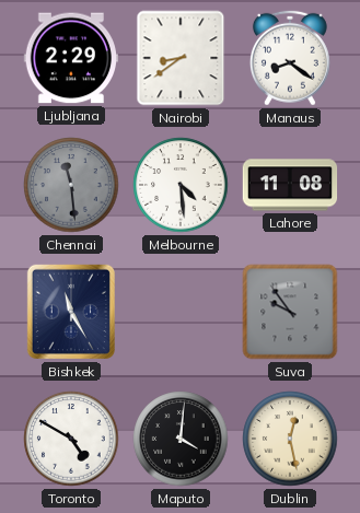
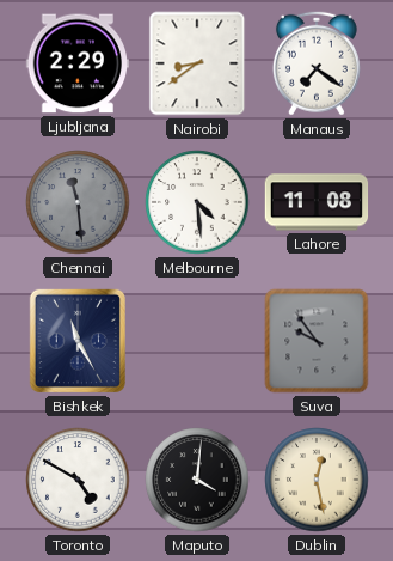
Manaus: 8:21 -> 7:21 (317, 63)
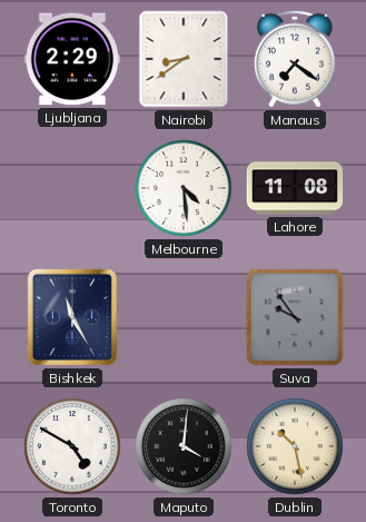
Chennai: 11:29 -> none (78, 202)
Dublin: 12:28 -> 10:28 (295, 446)
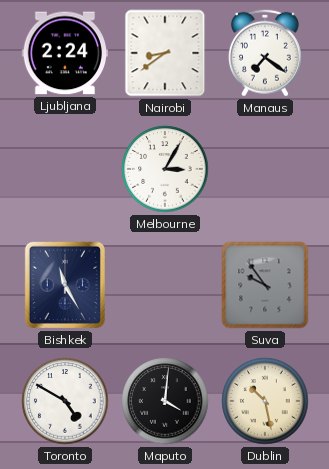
Ljubljana: 2:29 -> 2:24 (64, 53)
Melbourne: 4:29 -> 3:05 (165, 169)
Lahore: 11:08 -> none (295, 188)
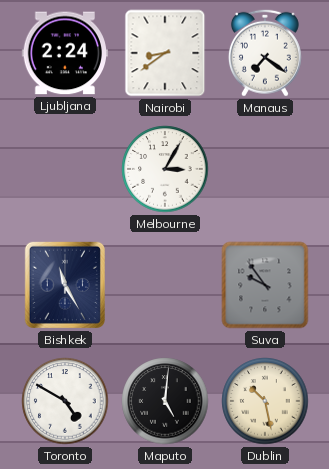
Maputo: 4:01 -> 5:01 (165, 401)
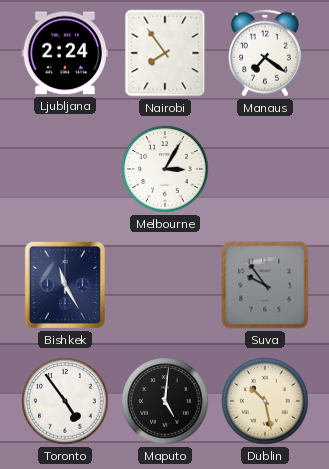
Nairobi: 8:39 -> 7:54 (165, 53)
Toronto: 4:50 -> 4:54 (65, 401)
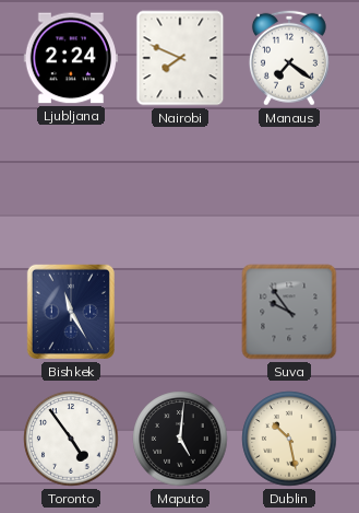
Nairobi: 7:54 -> 7:49 (180, 58)
Melbourne: 3:05 -> none (165, 169)
